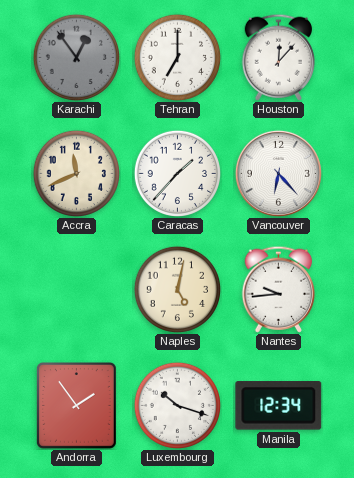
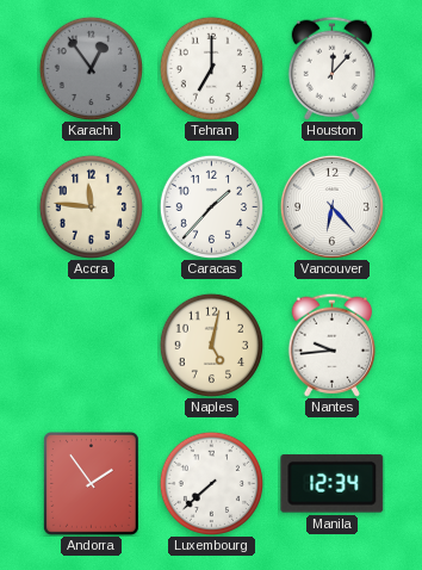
Accra: 11:41 -> 11:46 (91, 206)
Luxembourg: 10:18 -> 7:38 (211, 483)
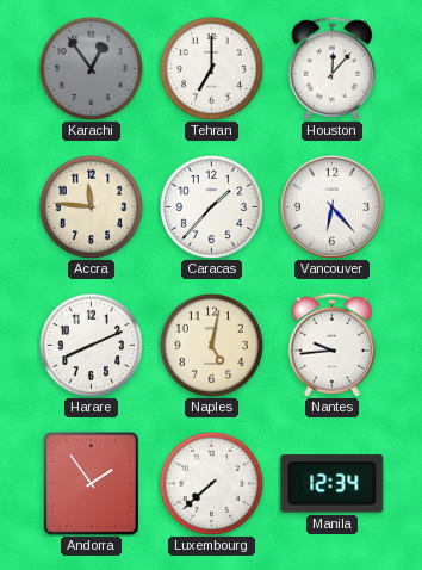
Harare: none -> 8:11 (91, 345)
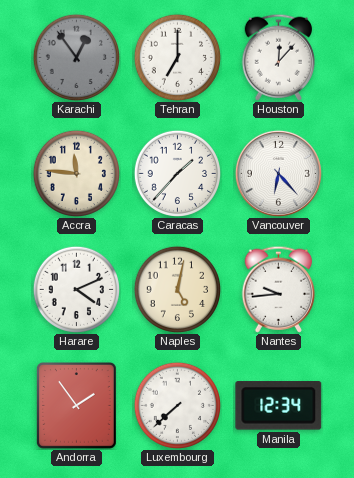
Harare: 8:11 -> 4:11 (76, 289)
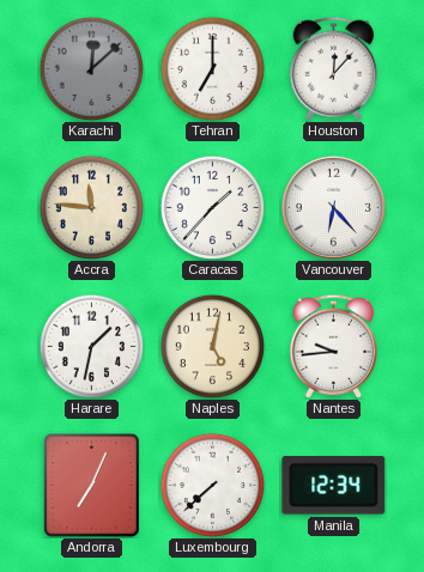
Karachi: 12:54 -> 12:08 (91, 68)
Harare: 4:11 -> 1:32 (91, 346)
Andorra: 1:54 -> 7:04 (91, 486)
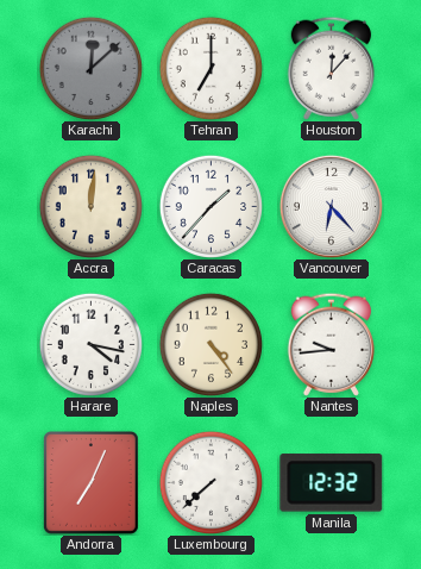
Accra: 11:46 -> 12:01 (90, 206)
Harare: 1:32 -> 4:17 (90, 344)
Naples: 5:02 -> 4:24 (211, 344)
Manila: 12:34 -> 12:32 (332, 483)
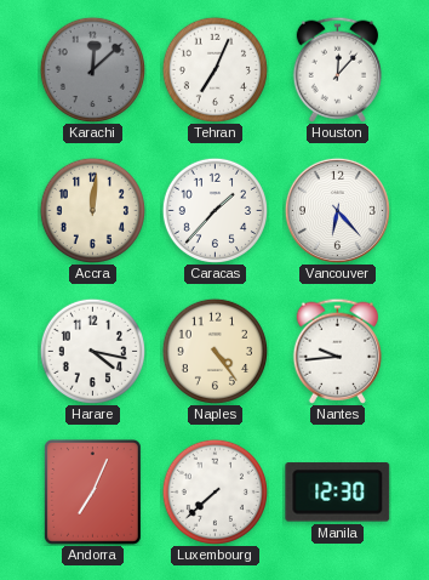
Tehran: 7:00 -> 7:04 (215, 69)
Manila: 12:32 -> 12:30 (338, 493)
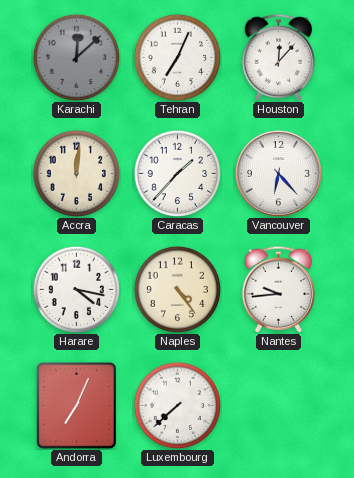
Manila: 12:30 -> none (338, 493)
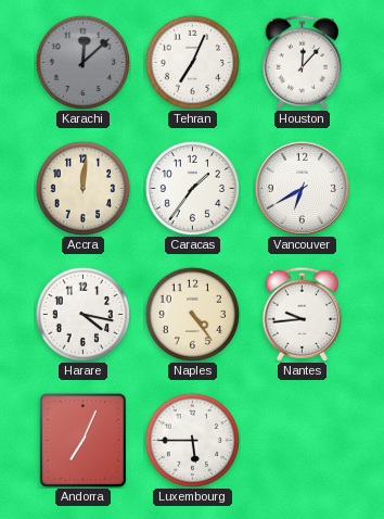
Caracas: 1:37 -> 1:36 (192, 188)
Vancouver: 6:23 -> 6:40 (302, 188)
Luxembourg: 7:38 -> 5:45 (192, 440)
